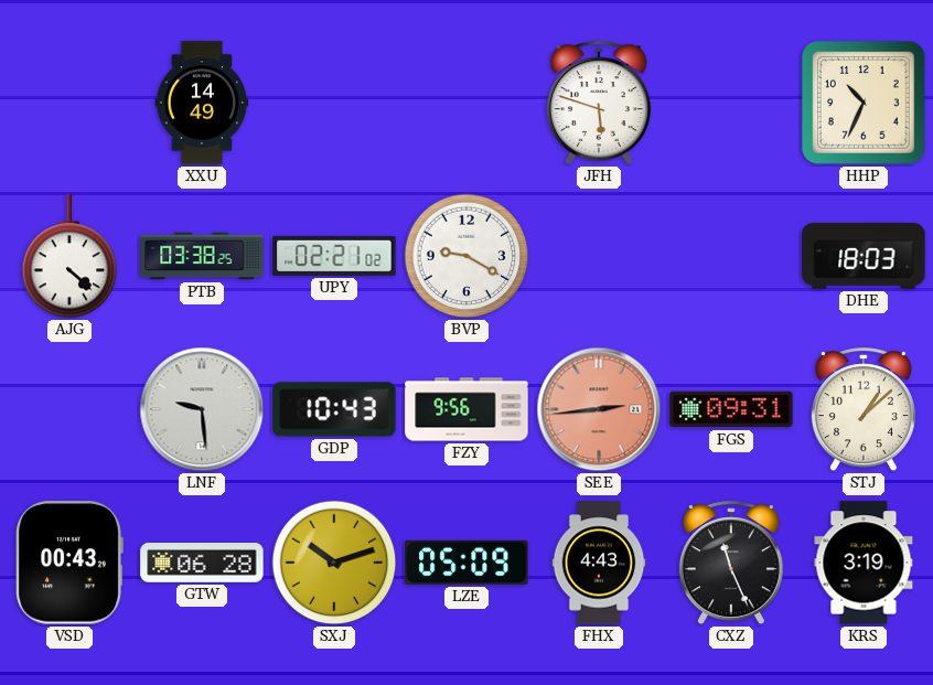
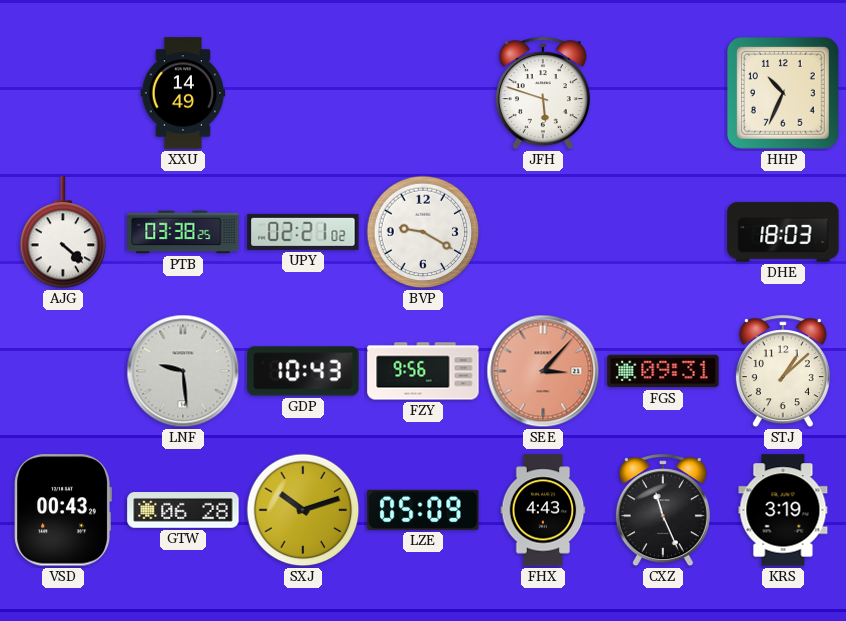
SEE: 2:44 -> 3:07 (543, 371)
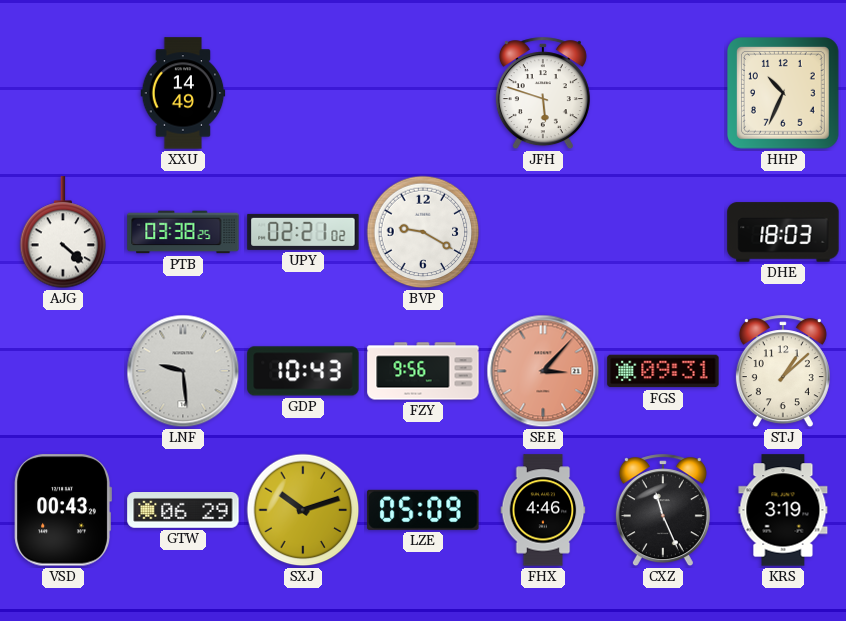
GTW: 06:28 -> 06:29 (183, 511)
FHX: 4:43 -> 4:46 (543, 510)
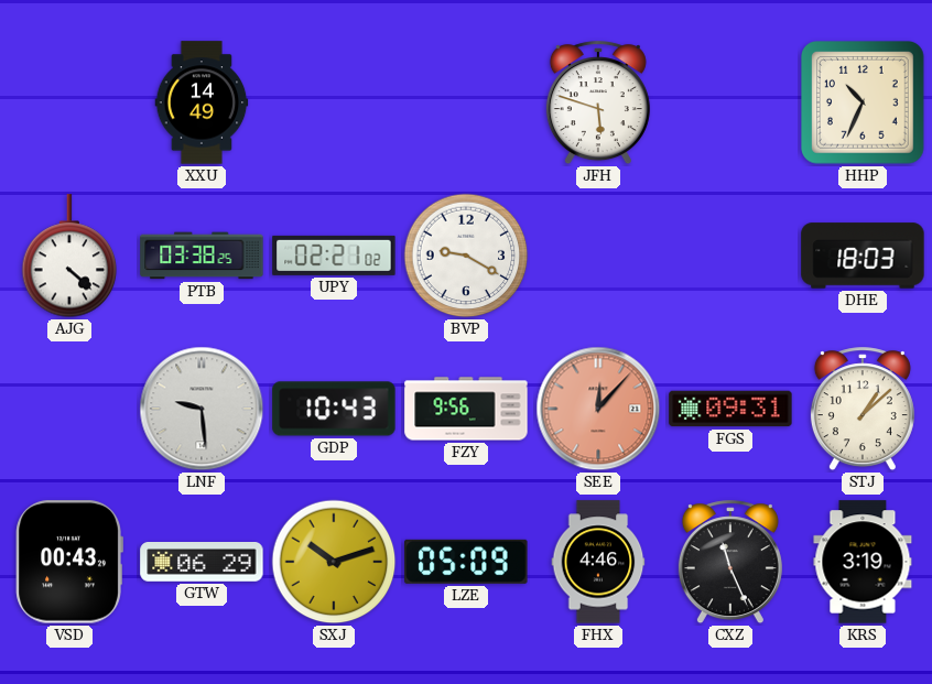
SEE: 3:07 -> 12:07 (598, 409)
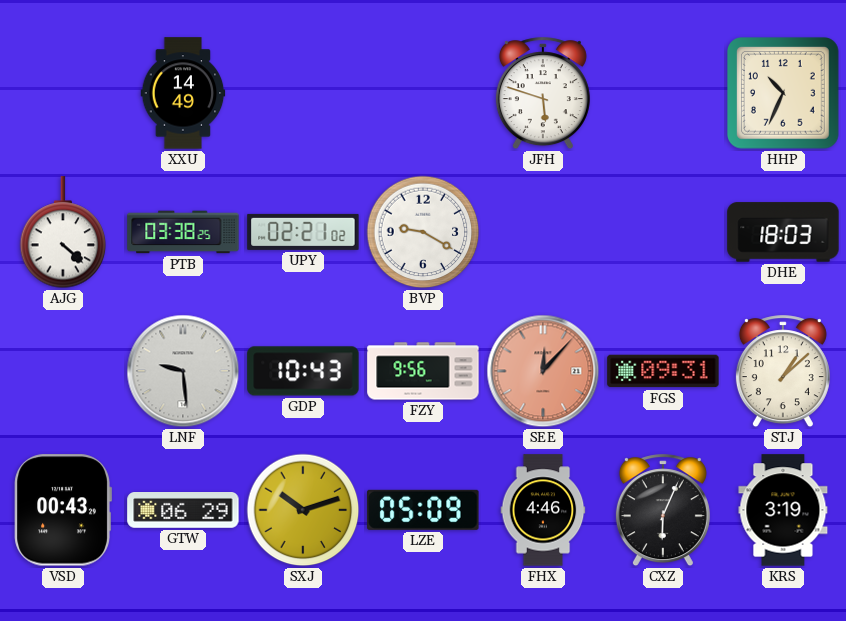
CXZ: 11:26 -> 6:04 (663, 511)
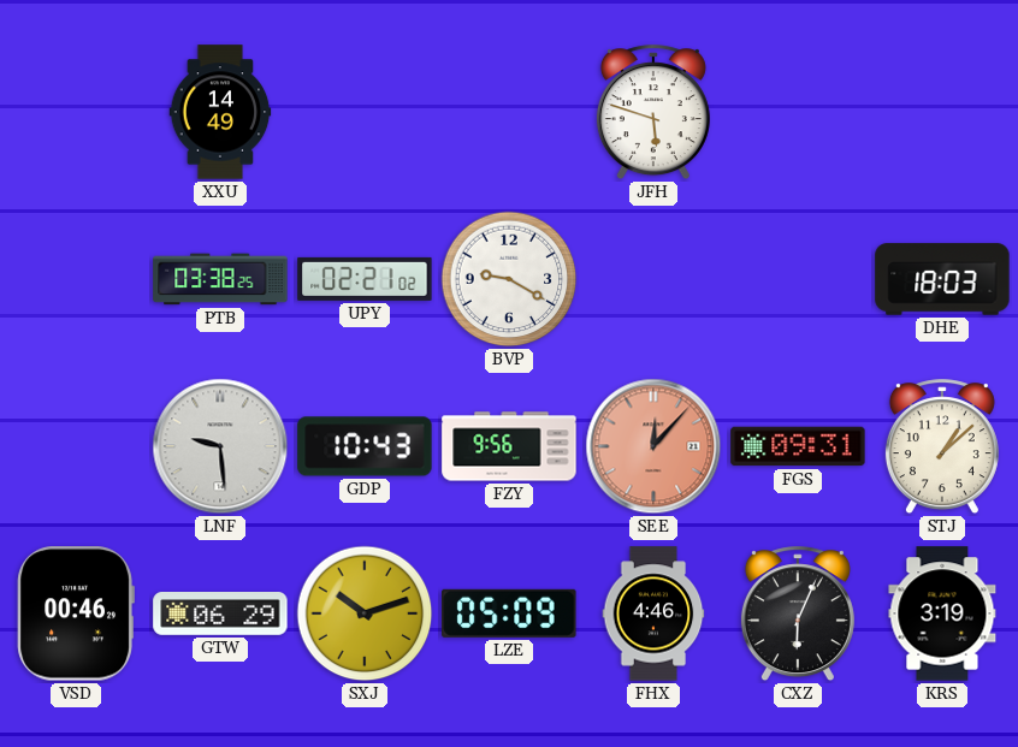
HHP: 10:34 -> none (784, 94)
AJG: 4:22 -> none (63, 233)
VSD: 00:43 -> 00:46 (76, 613)
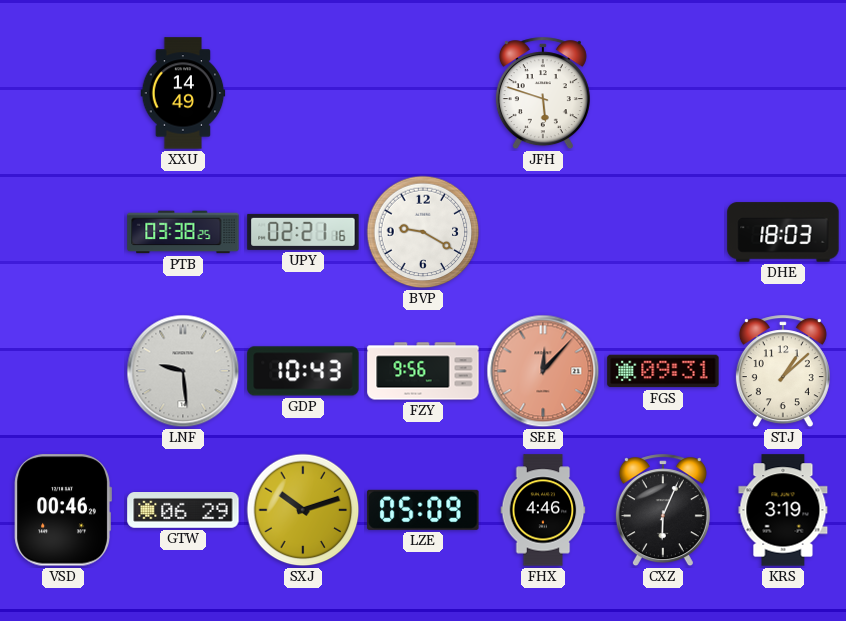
UPY: 02:21:02 -> 02:21:16 (303, 232)
